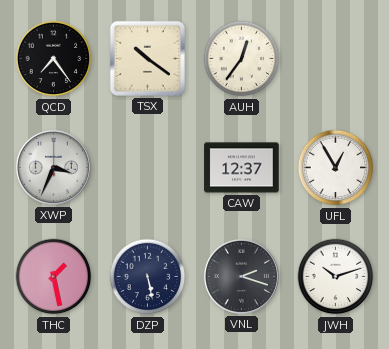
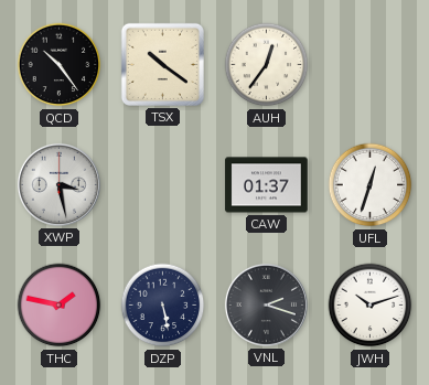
QCD: 7:24 -> 10:24 (60, 65)
XWP: 3:34 -> 3:28 (58, 184)
CAW: 12:37 -> 01:37 (267, 185)
UFL: 12:55 -> 12:33 (371, 185)
THC: 1:28 -> 1:47 (60, 306)
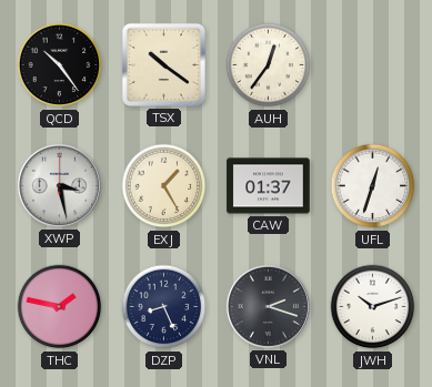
EXJ: none -> 1:25 (164, 186)
DZP: 5:28 -> 8:26 (164, 307)
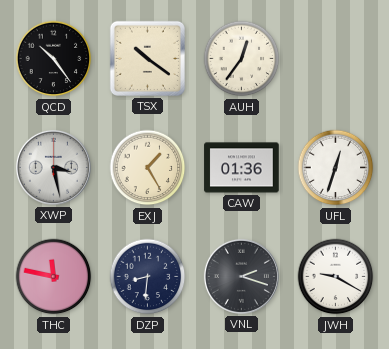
CAW: 01:37 -> 01:36 (242, 168)
THC: 1:47 -> 11:47 (54, 277)
DZP: 8:26 -> 8:31 (148, 277)
JWH: 10:12 -> 9:20 (336, 277)
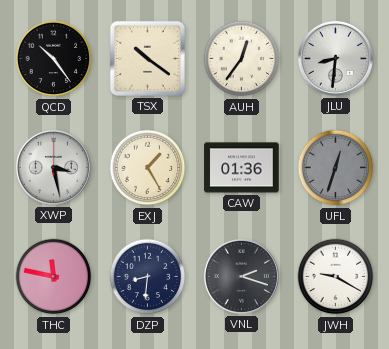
JLU: none -> 8:31 (335, 58)
UFL dial: white -> grey (336, 168)
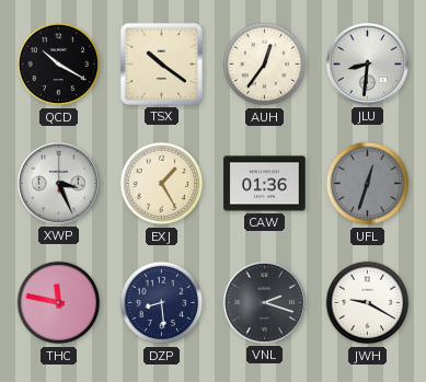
QCD: 10:24 -> 10:20 (59, 65)
XWP: 3:28 -> 3:26 (58, 183)
DZP: 8:31 -> 8:29 (162, 303)
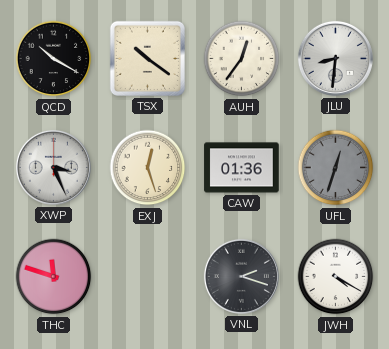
EXJ: 1:25 -> 12:27 (148, 168)
THC: 11:47 -> 11:48 (54, 277)
DZP: 8:29 -> none (162, 303)
JWH: 9:20 -> 4:20 (336, 277)
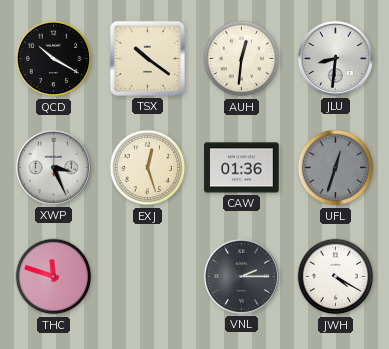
AUH: 12:36 -> 12:31 (242, 59)
VNL: 2:18 -> 2:15 (241, 276)
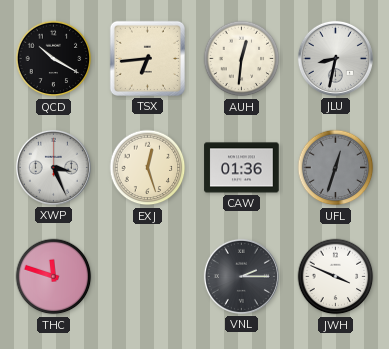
TSX: 10:21 -> 6:44 (147, 58)
JLU: 8:31 -> 8:32 (335, 58)
JWH: 4:20 -> 3:49 (336, 277)
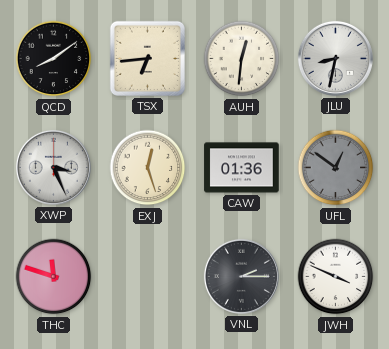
QCD: 10:20 -> 8:09 (54, 59)
UFL: 12:33 -> 12:51 (336, 168)
